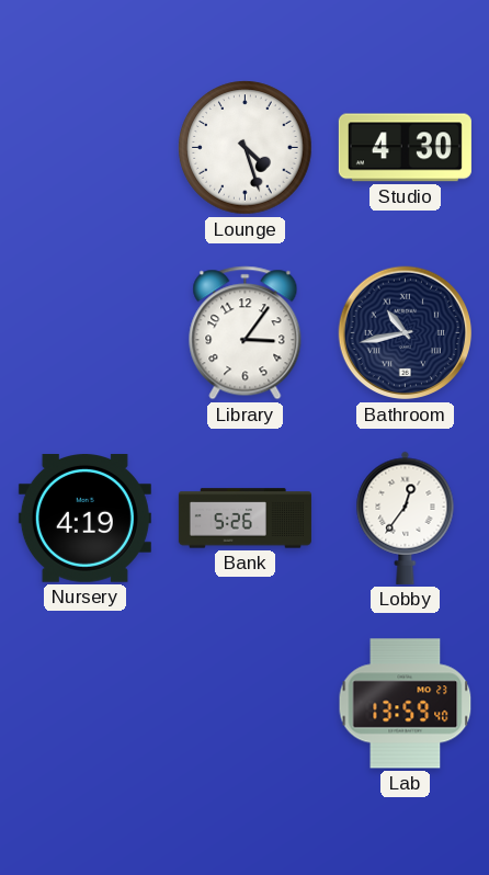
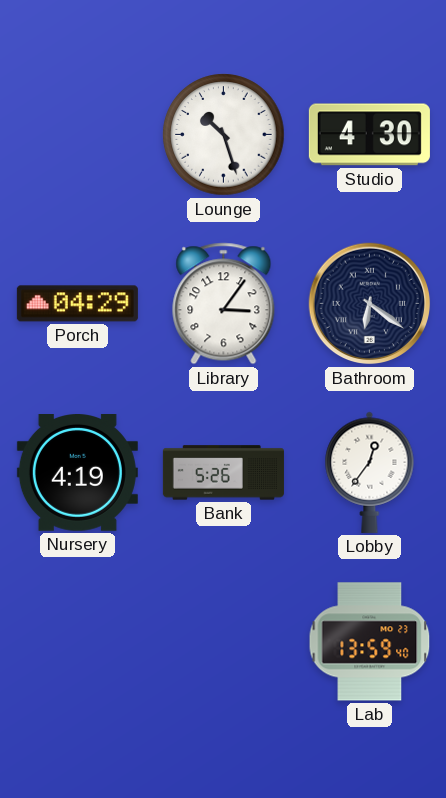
Lounge: 4:27 -> 10:27 (224, 135)
Porch: none -> 04:29 (77, 304)
Bathroom: 10:43 -> 6:21 (370, 304)
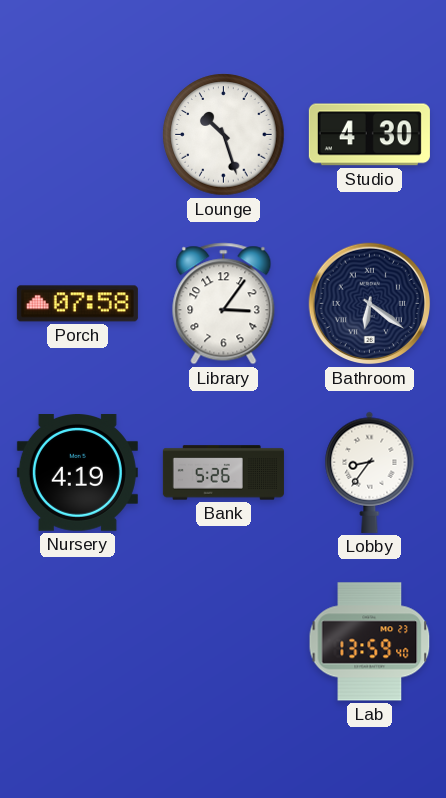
Porch: 04:29 -> 07:58 (77, 304)
Lobby: 12:36 -> 8:36 (370, 472)
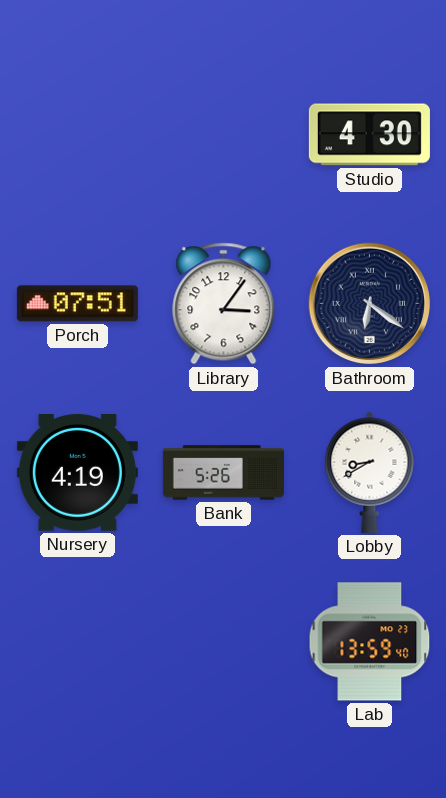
Lounge: 10:27 -> none (224, 135)
Porch: 07:58 -> 07:51 (77, 304)
Lobby: 8:36 -> 8:40 (370, 472)
